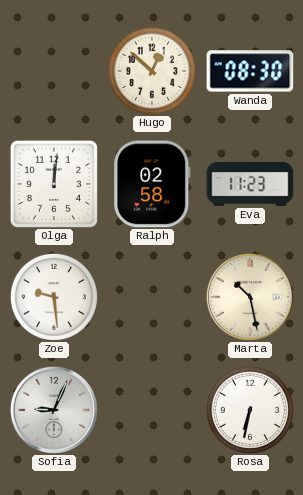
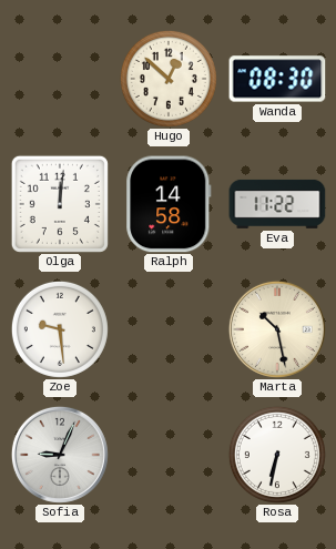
Ralph: 02:58 -> 14:58 (169, 204)
Eva: 11:23 -> 11:22 (277, 204)
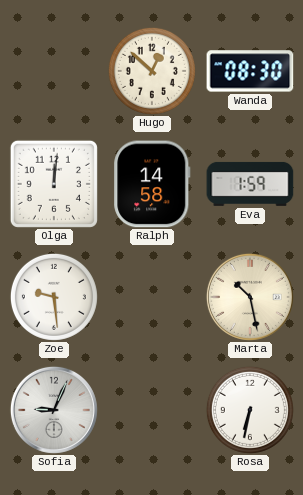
Eva: 11:22 -> 1:59 (250, 184)
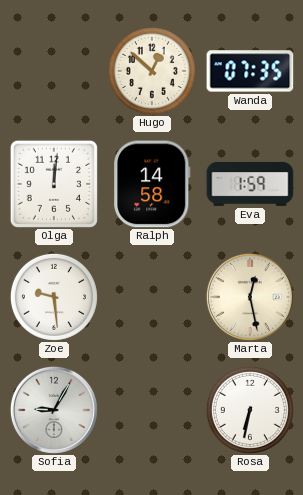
Wanda: 08:30 -> 07:35 (250, 71)
Marta: 10:28 -> 12:28 (250, 297)
Sofia: 9:04 -> 9:05 (54, 410)
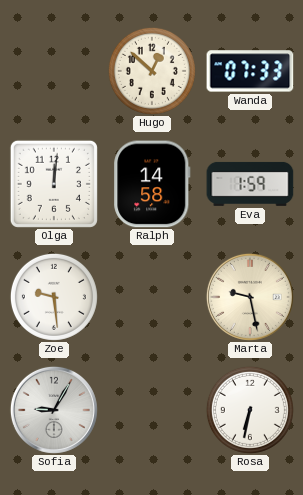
Wanda: 07:35 -> 07:33 (250, 71)
Marta: 12:28 -> 9:28 (250, 297)
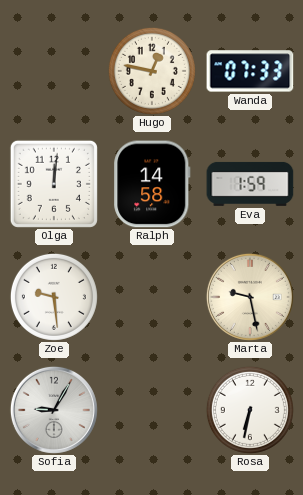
Hugo: 12:52 -> 12:47 (152, 71)
